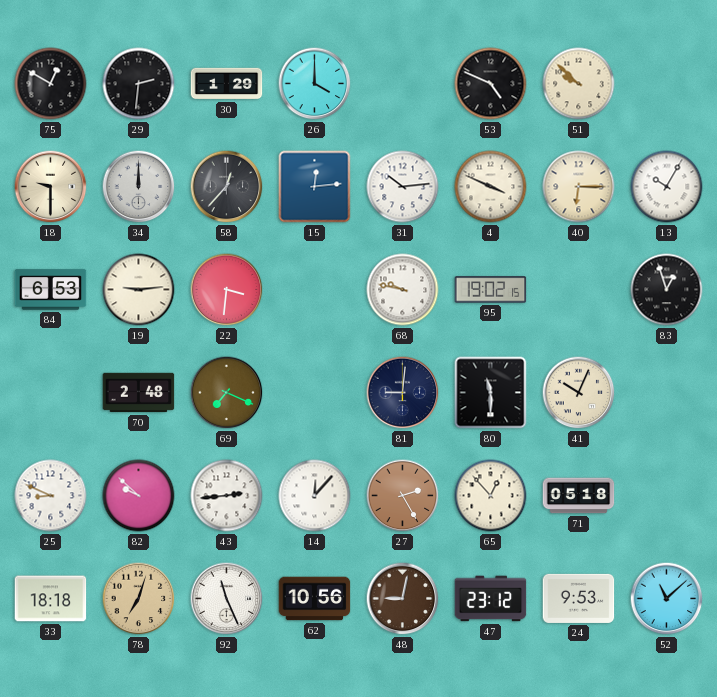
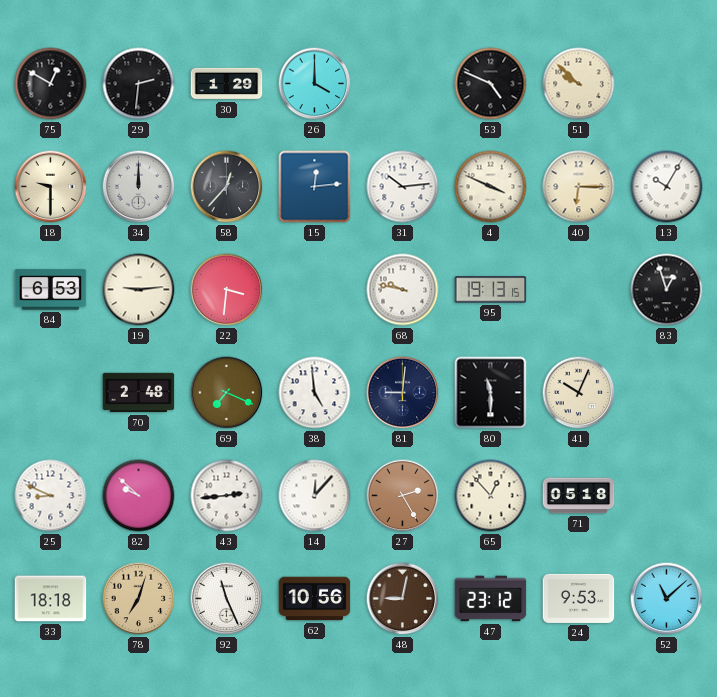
95: 19:02 -> 19:13 (491, 290)
38: none -> 4:59 (315, 393)
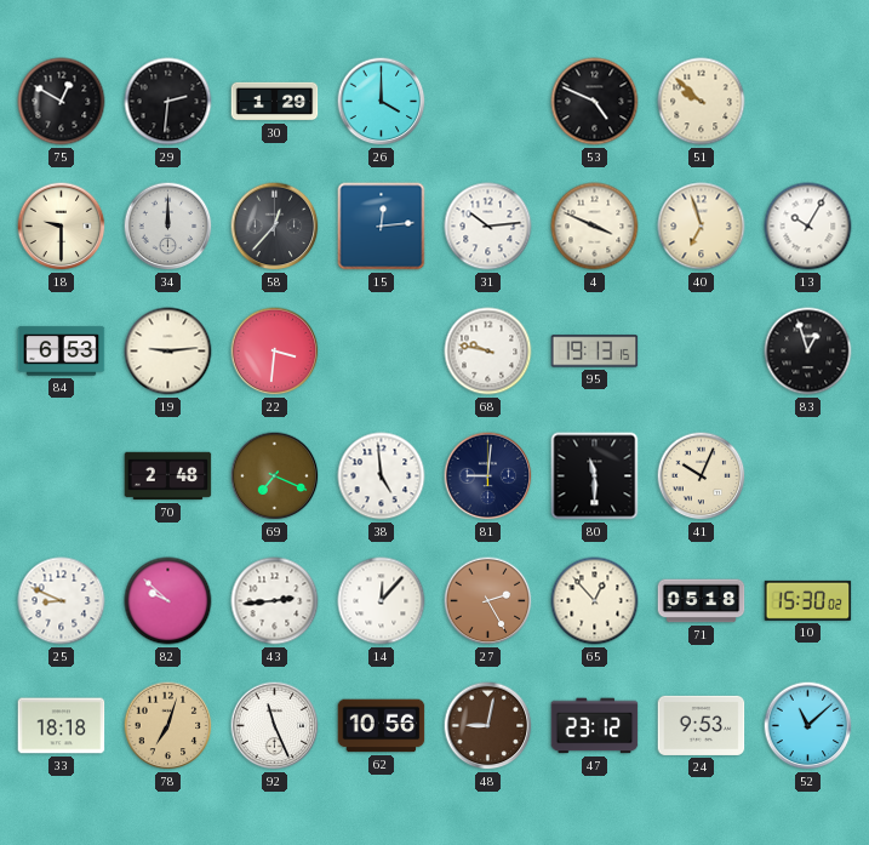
40: 6:15 -> 6:57 (702, 227)
10: none -> 15:30 (808, 600)
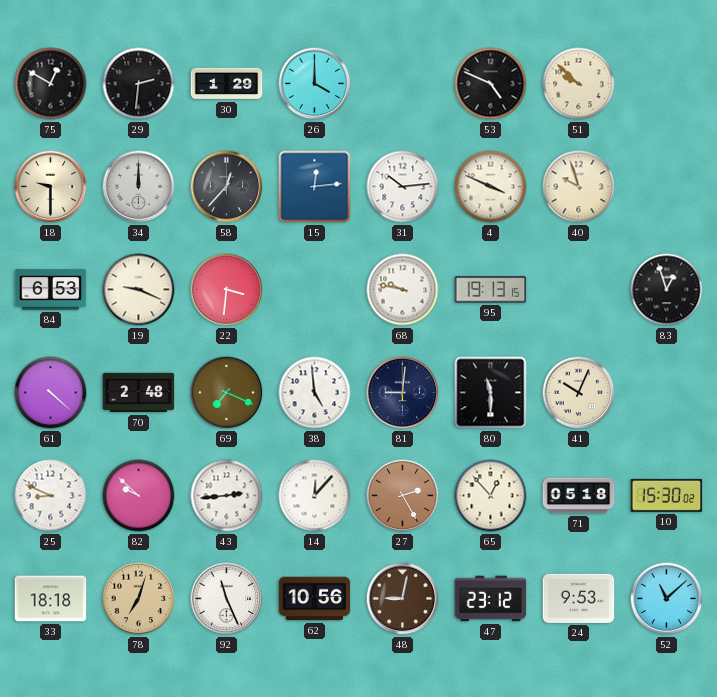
40: 6:57 -> 9:57 (579, 187)
13: 10:05 -> none (808, 227)
19: 9:14 -> 9:19 (139, 290)
61: none -> 4:22 (51, 393)
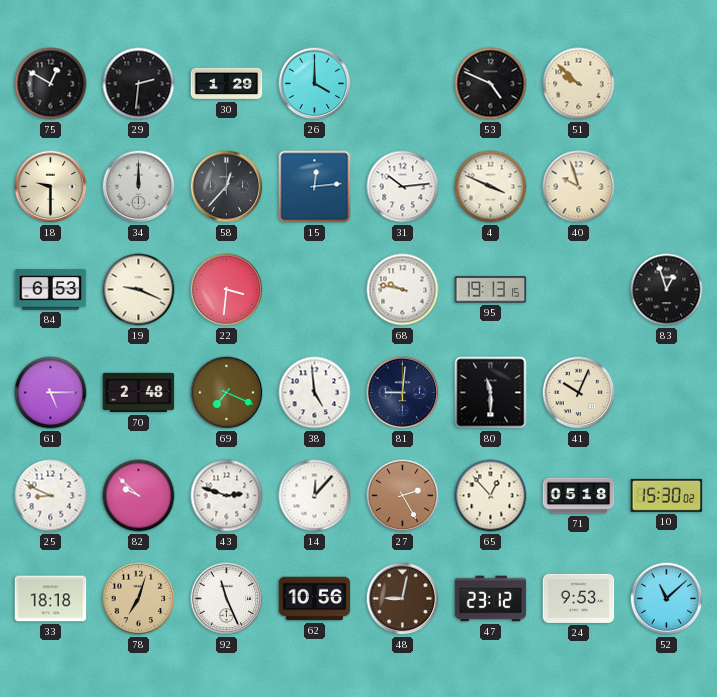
61: 4:22 -> 5:15 (51, 393)
43: 2:44 -> 2:48 (227, 496)
